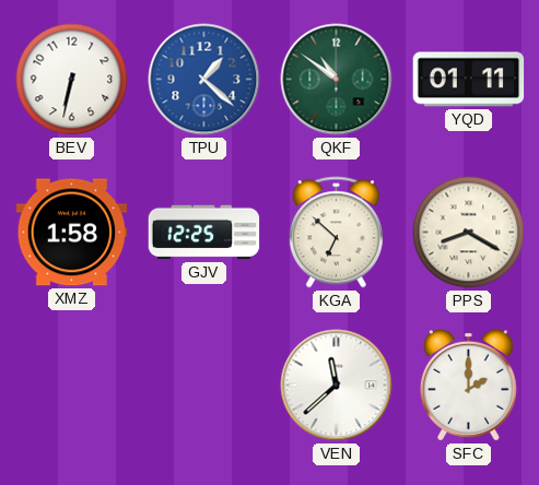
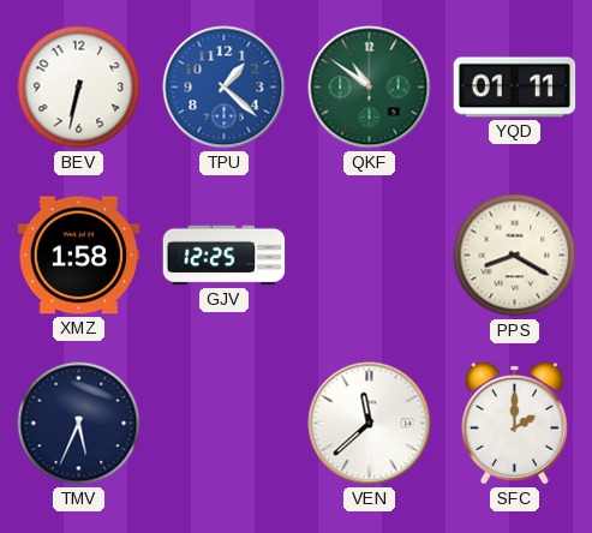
KGA: 6:52 -> none (336, 233)
TMV: none -> 5:34 (79, 424)
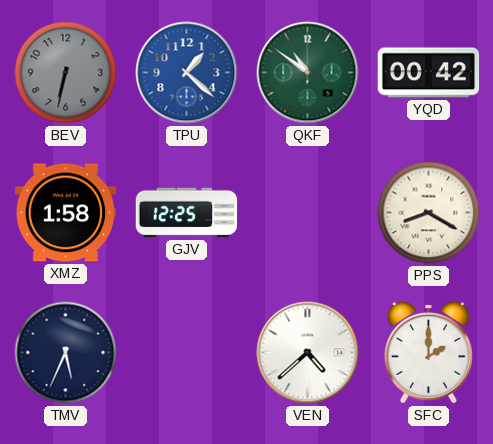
BEV dial: white -> grey (66, 73)
YQD: 01:11 -> 00:42 (429, 73)
VEN: 11:38 -> 4:38 (308, 353)
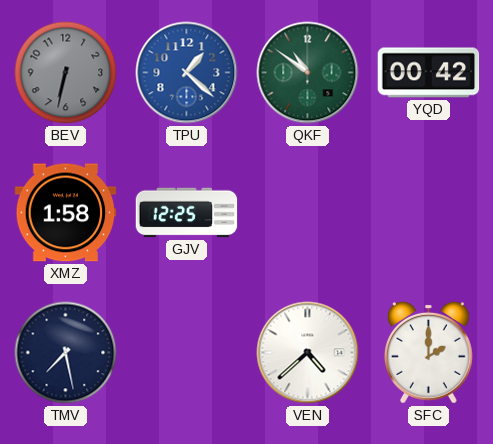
PPS: 8:20 -> none (429, 213)
TMV: 5:34 -> 7:28 (66, 353)
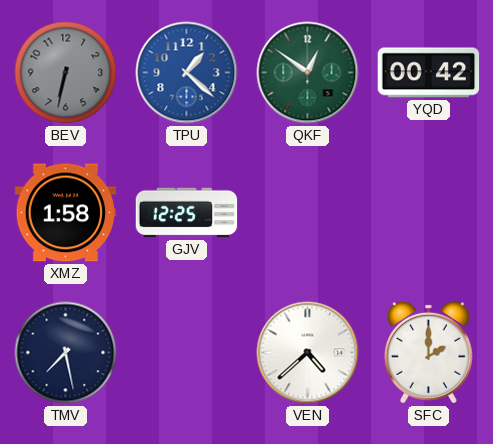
QKF: 10:51 -> 12:51 (308, 73)
